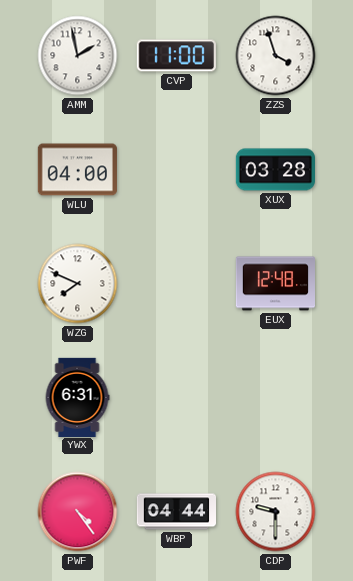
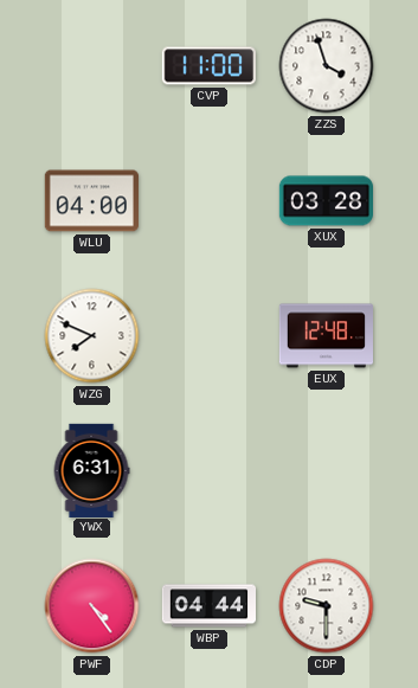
AMM: 1:58 -> none (78, 56)
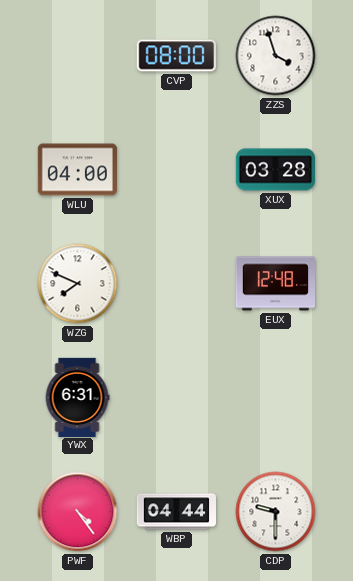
CVP: 11:00 -> 08:00 (176, 56)
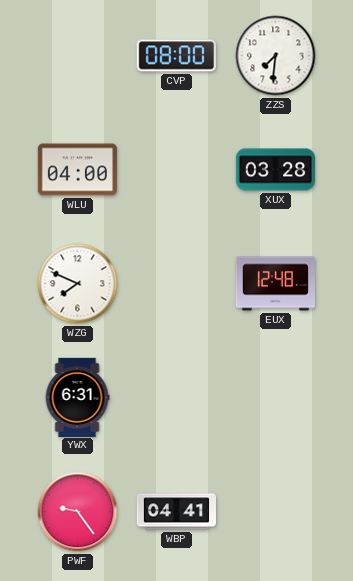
ZZS: 3:57 -> 7:31 (276, 56)
PWF: 4:24 -> 9:24 (78, 512)
WBP: 04:44 -> 04:41 (176, 512)
CDP: 9:30 -> none (276, 512)
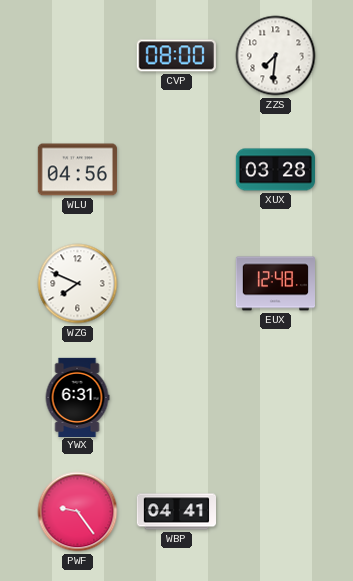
WLU: 04:00 -> 04:56 (77, 170)
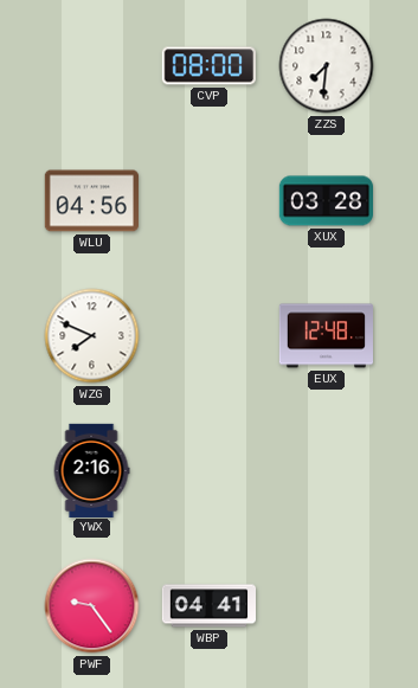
YWX: 6:31 -> 2:16 (91, 470)
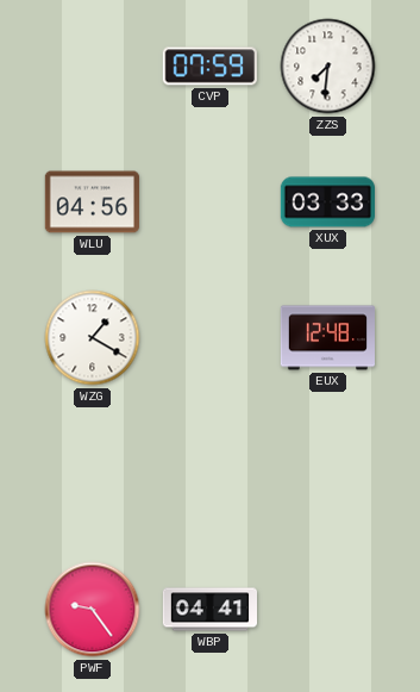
CVP: 08:00 -> 07:59 (209, 67)
XUX: 03:28 -> 03:33 (327, 202)
WZG: 7:49 -> 1:20 (93, 338)
YWX: 2:16 -> none (91, 470)
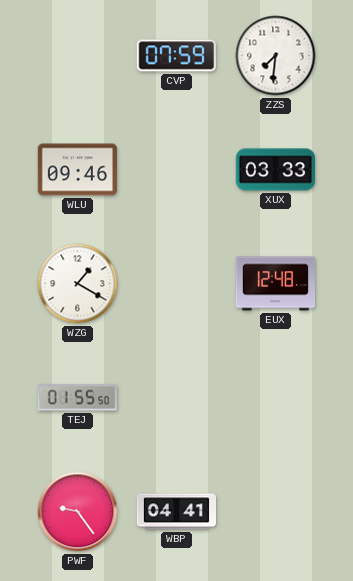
WLU: 04:56 -> 09:46 (77, 170)
TEJ: none -> 01:55 (77, 398)
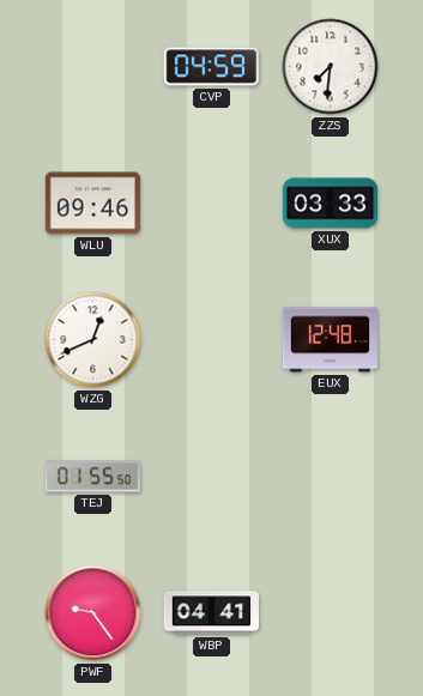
CVP: 07:59 -> 04:59 (211, 67)
WZG: 1:20 -> 12:41 (93, 340)
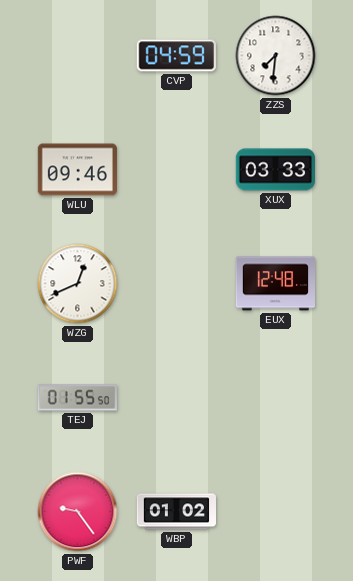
WBP: 04:41 -> 01:02 (176, 512)
